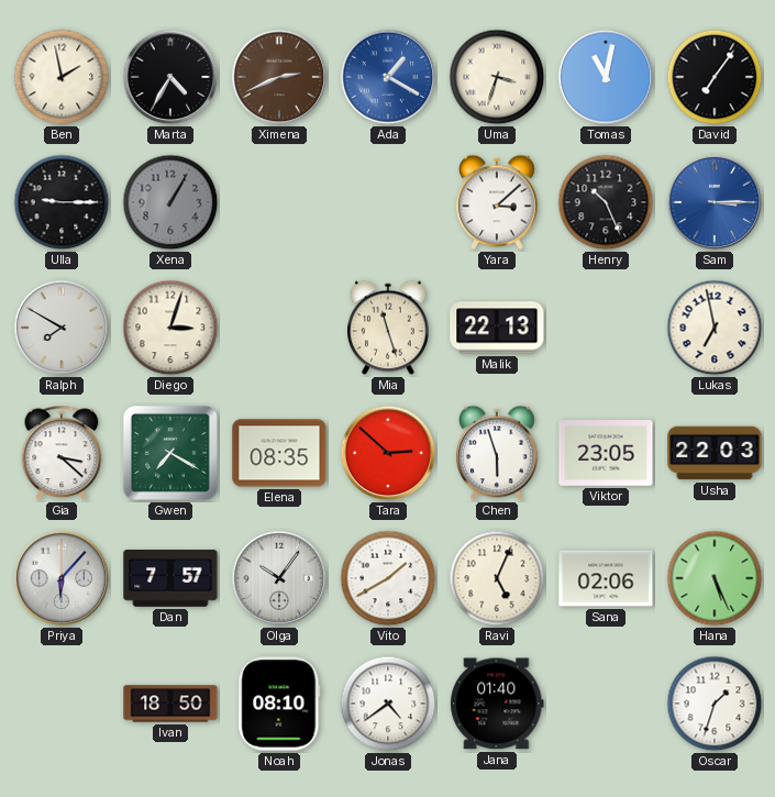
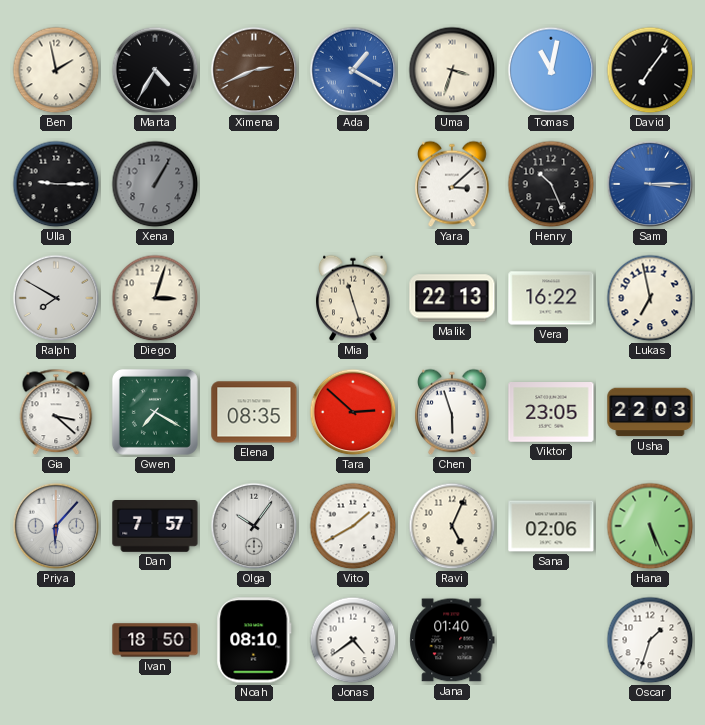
Vera: none -> 16:22 (551, 298)
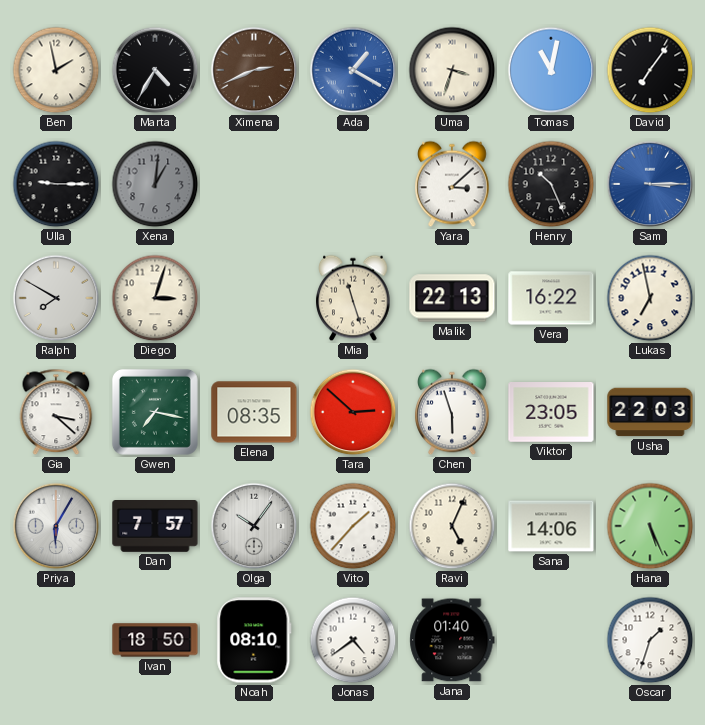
Xena: 1:05 -> 1:01 (155, 184)
Gwen: 7:20 -> 7:17 (155, 412)
Priya: 6:07 -> 6:05 (56, 526)
Vito: 1:40 -> 1:37 (353, 526)
Sana: 02:06 -> 14:06 (551, 526)
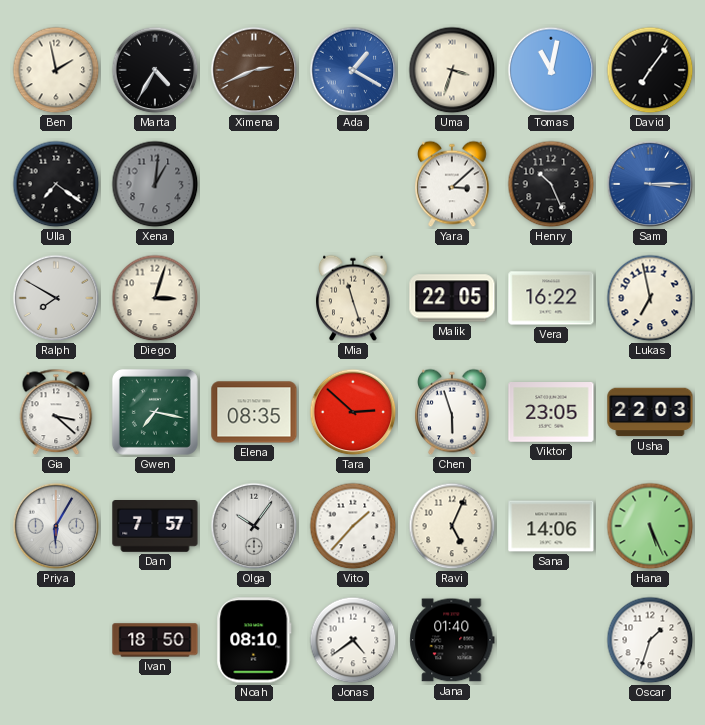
Ulla: 9:15 -> 7:21 (56, 184)
Malik: 22:13 -> 22:05 (452, 298)
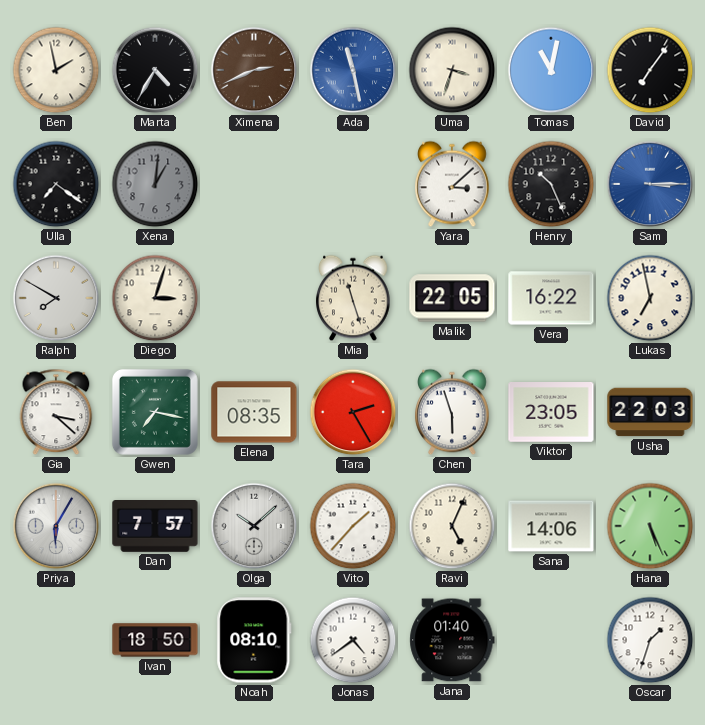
Ada: 1:20 -> 11:28 (353, 70)
Tara: 2:52 -> 2:25 (353, 412)
Olga: 10:06 -> 10:08 (254, 526)
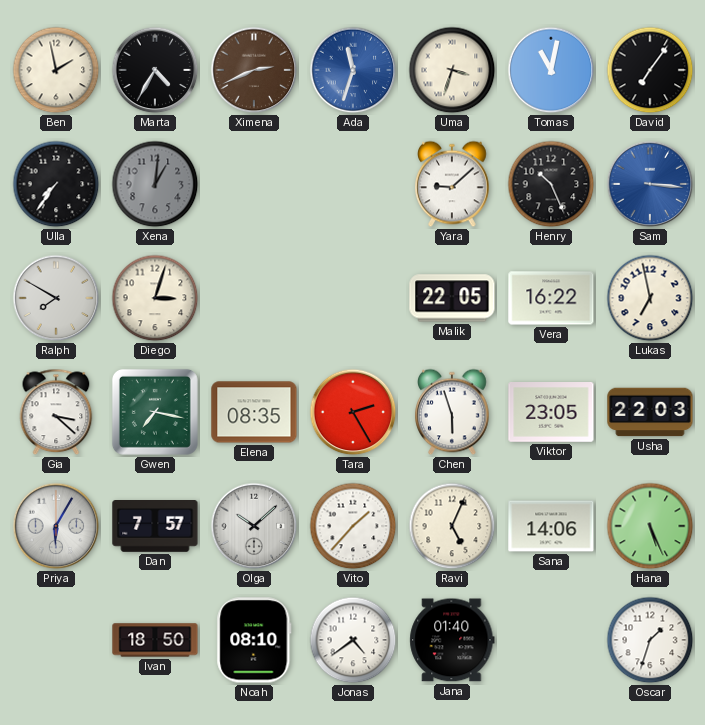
Ada: 11:28 -> 11:33 (353, 70)
Ulla: 7:21 -> 7:36 (56, 184)
Yara: 3:08 -> 9:08 (452, 184)
Sam: 3:15 -> 3:16 (650, 184)
Mia: 11:27 -> none (353, 298)
